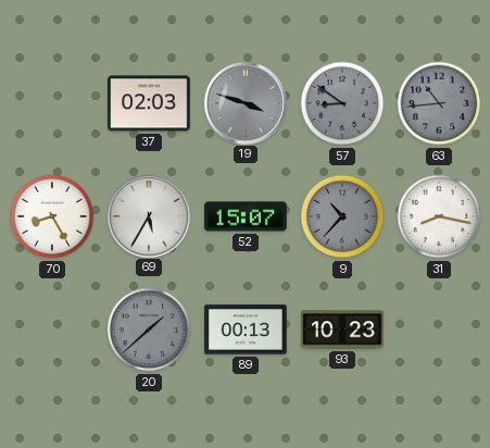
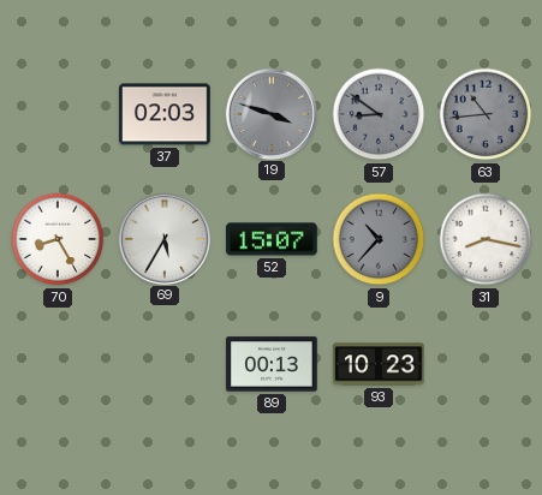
20: 1:38 -> none (149, 329)
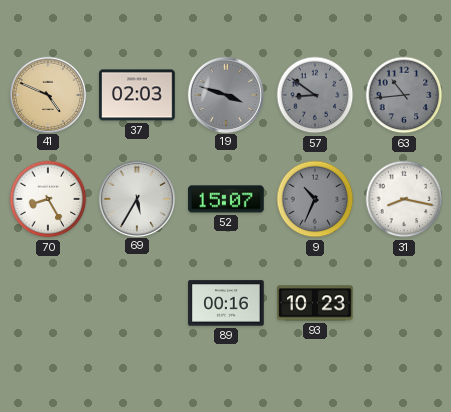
41: none -> 4:49 (47, 94)
9: 10:37 -> 10:34 (315, 199)
89: 00:13 -> 00:16 (226, 303)
